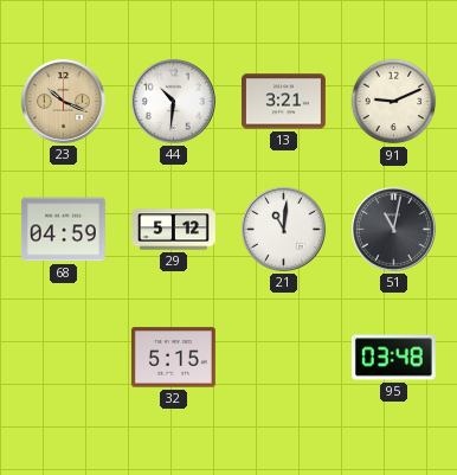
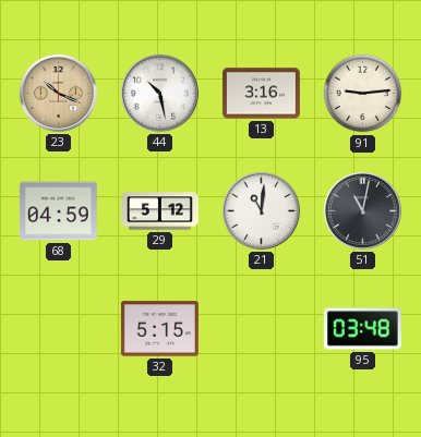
44: 10:31 -> 10:28 (159, 93)
13: 3:21 -> 3:16 (261, 94)
91: 9:11 -> 9:14 (363, 94)
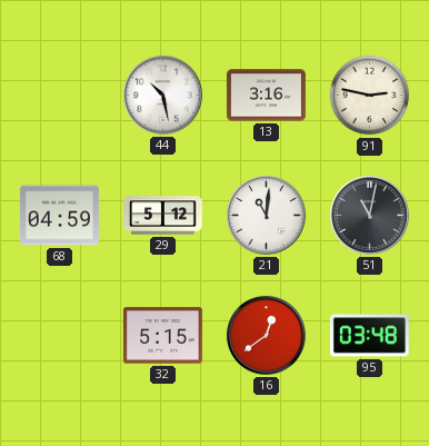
23: 10:19 -> none (58, 93)
91: 9:14 -> 2:47 (370, 96)
16: none -> 12:39 (266, 335)
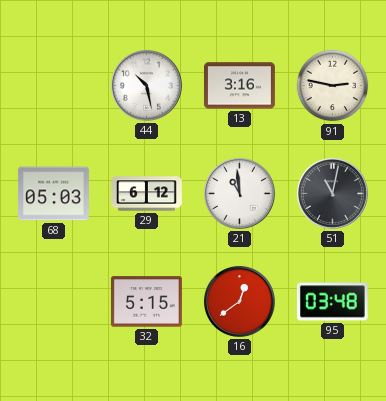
68: 04:59 -> 05:03 (53, 194)
29: 5:12 -> 6:12 (146, 194)
21: 11:01 -> 10:59 (239, 193)
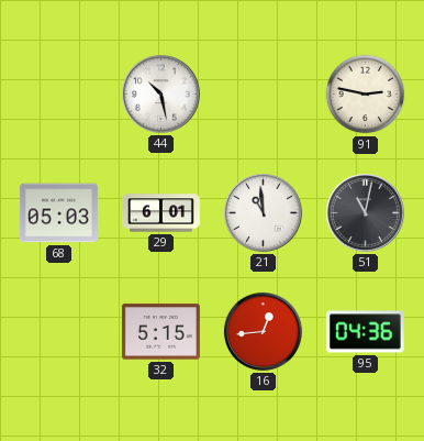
13: 3:16 -> none (239, 86)
29: 6:12 -> 6:01 (160, 213)
16: 12:39 -> 12:44 (263, 331)
95: 03:48 -> 04:36 (365, 332)
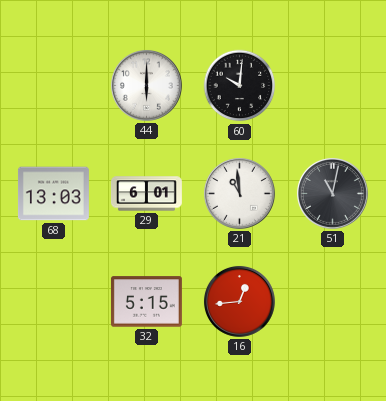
44: 10:28 -> 6:00 (146, 85)
60: none -> 10:01 (240, 86)
91: 2:47 -> none (366, 95)
68: 05:03 -> 13:03 (53, 194)
95: 04:36 -> none (365, 332)
